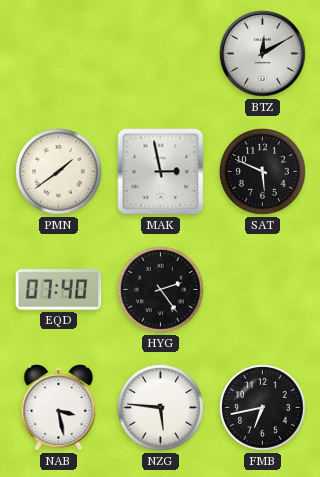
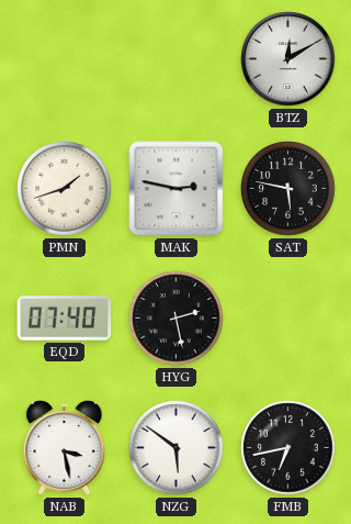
PMN: 1:39 -> 1:42 (65, 189)
MAK: 2:58 -> 2:47 (177, 189)
SAT: 5:49 -> 5:47 (288, 189)
HYG: 2:24 -> 2:28 (177, 319)
NZG: 5:46 -> 5:51 (177, 448)
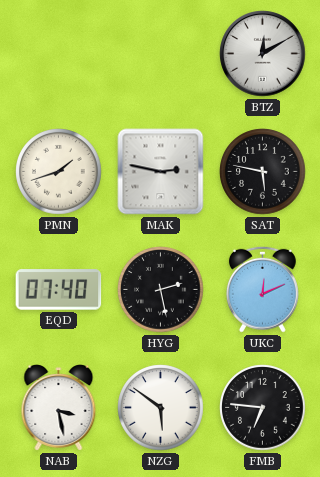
UKC: none -> 12:11 (262, 289)
FMB: 6:43 -> 6:46 (263, 408)
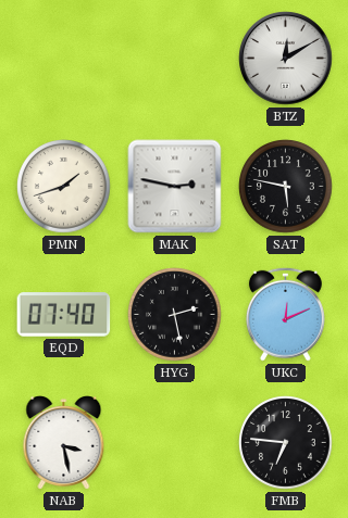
NZG: 5:51 -> none (161, 408)
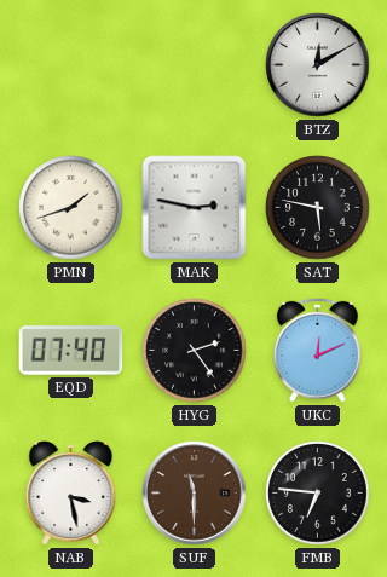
HYG: 2:28 -> 2:24 (195, 351)
SUF: none -> 11:30 (195, 494)
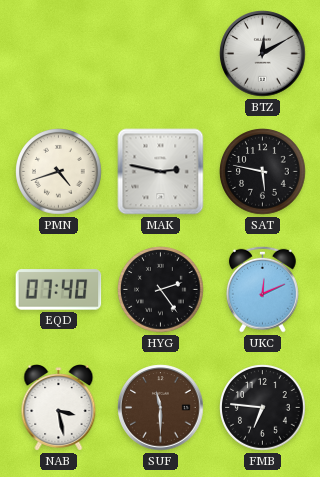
PMN: 1:42 -> 4:42 (59, 172)
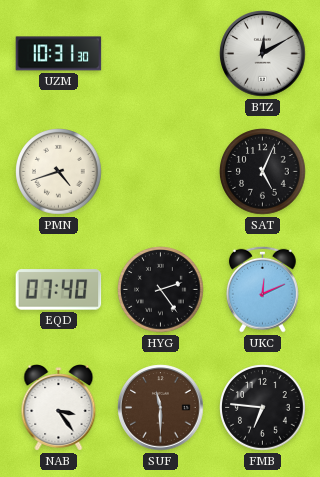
UZM: none -> 10:31 (59, 54)
MAK: 2:47 -> none (161, 172)
SAT: 5:47 -> 5:04 (263, 172)
NAB: 3:28 -> 3:24 (59, 408)
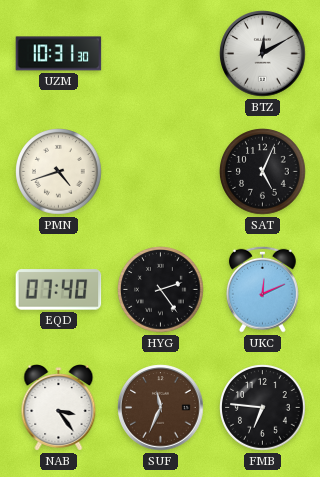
SUF: 11:30 -> 11:34 (161, 408)
